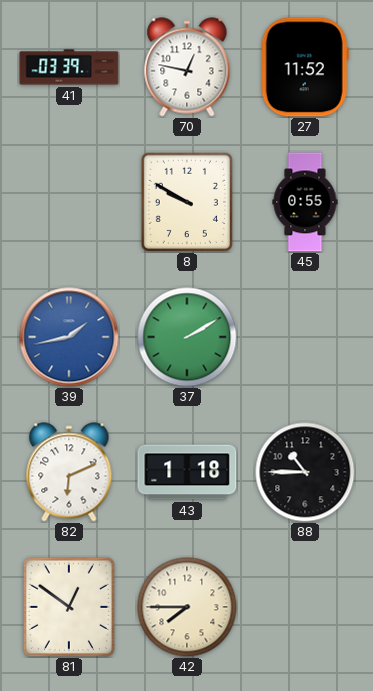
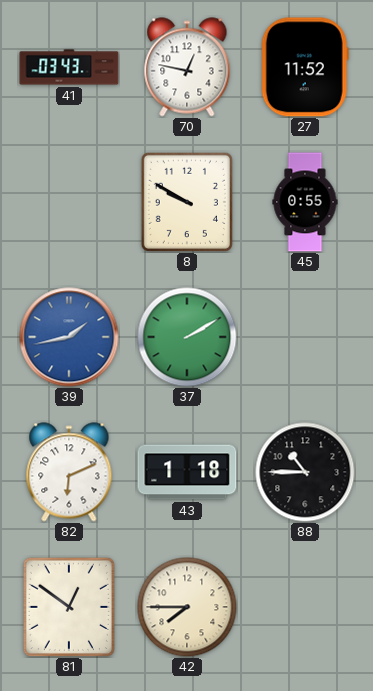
41: 03:39 -> 03:43 (69, 67)
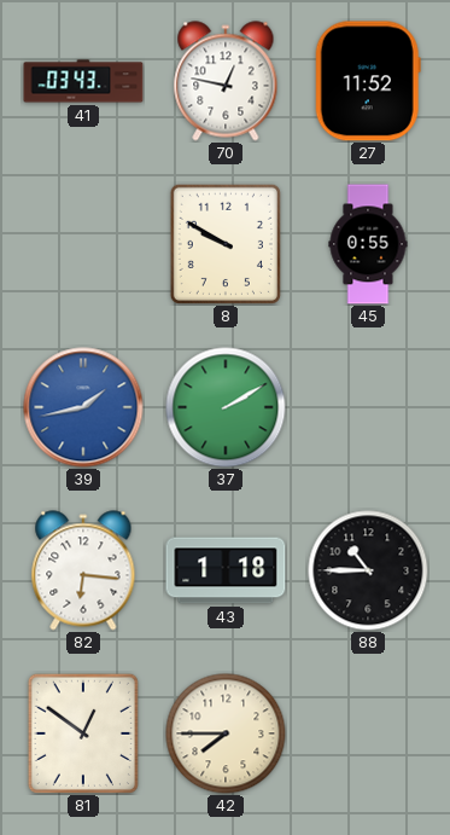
82: 6:11 -> 6:16 (83, 570)
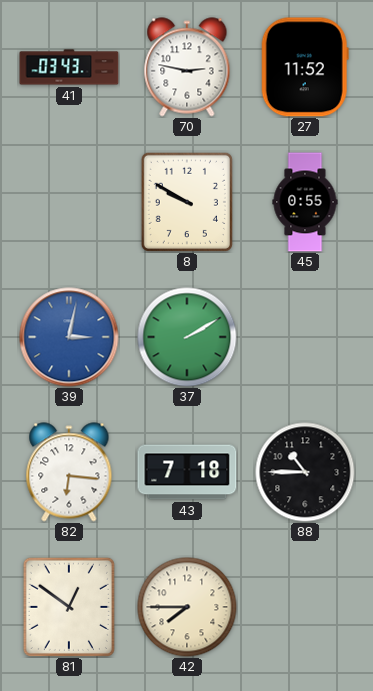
70: 12:47 -> 2:47 (187, 67)
39: 1:43 -> 3:02 (69, 337)
43: 1:18 -> 7:18 (187, 472)
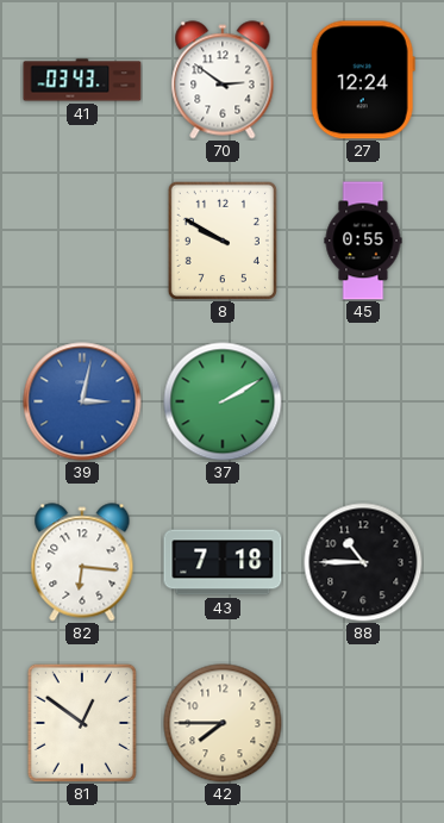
70: 2:47 -> 2:51 (223, 80)
27: 11:52 -> 12:24 (363, 80)
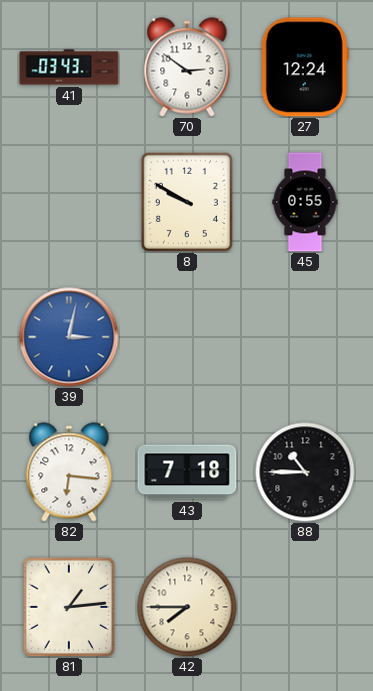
37: 2:10 -> none (223, 401)
81: 12:51 -> 1:14 (69, 607)
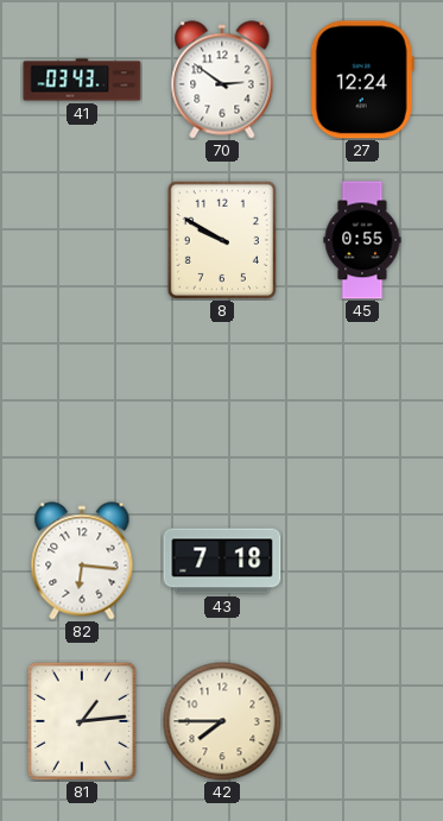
39: 3:02 -> none (69, 337)
88: 10:45 -> none (305, 472)
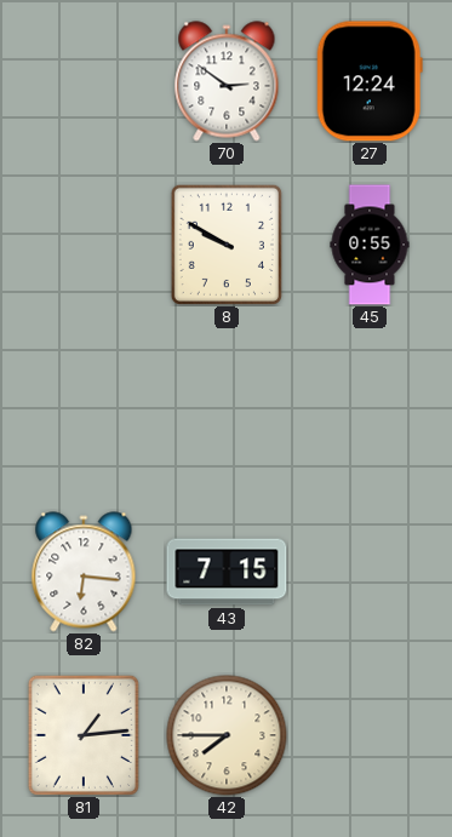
41: 03:43 -> none (82, 80)
43: 7:18 -> 7:15 (227, 572)
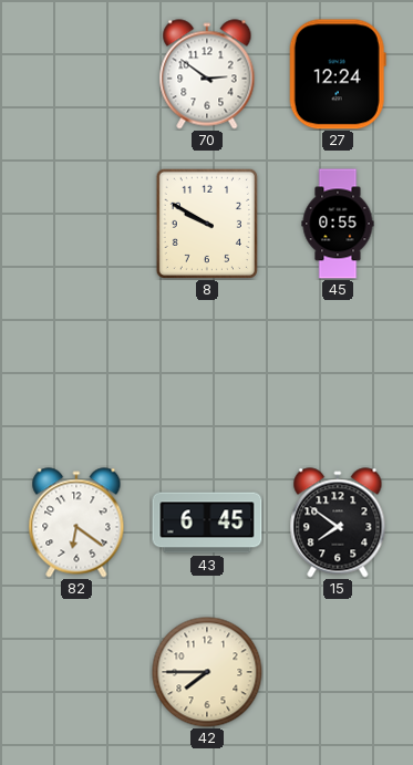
82: 6:16 -> 6:21 (76, 523)
43: 7:15 -> 6:45 (207, 523)
15: none -> 7:51 (338, 523)
81: 1:14 -> none (84, 735)
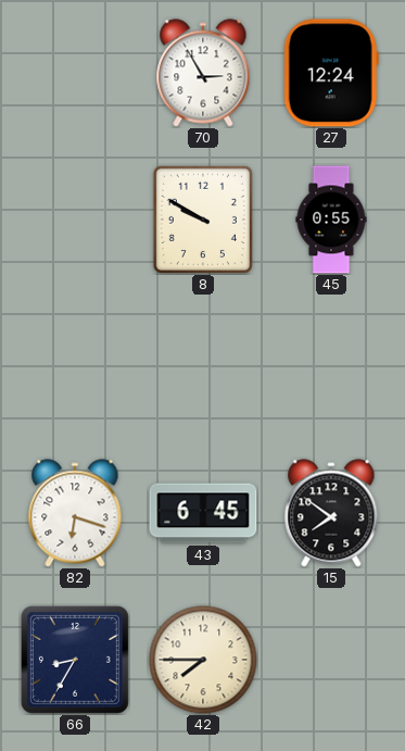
70: 2:51 -> 2:55 (203, 73)
82: 6:21 -> 6:18 (75, 513)
66: none -> 8:35 (75, 660)
